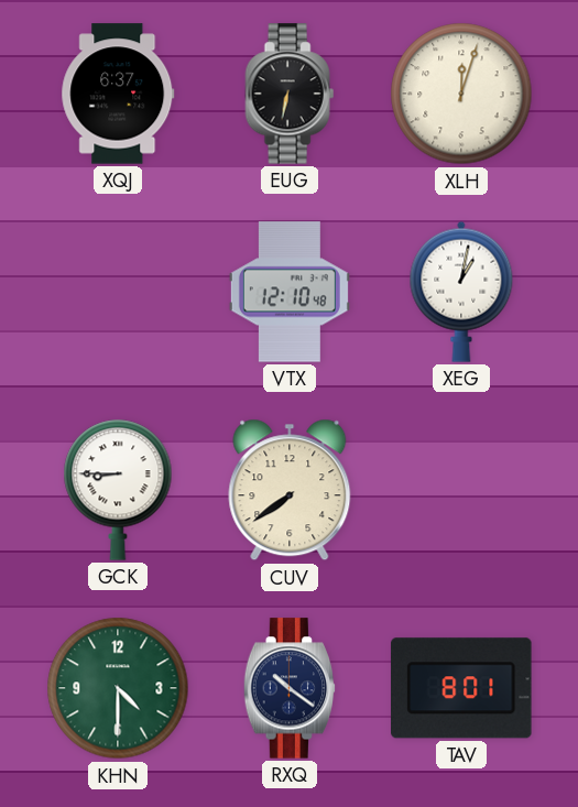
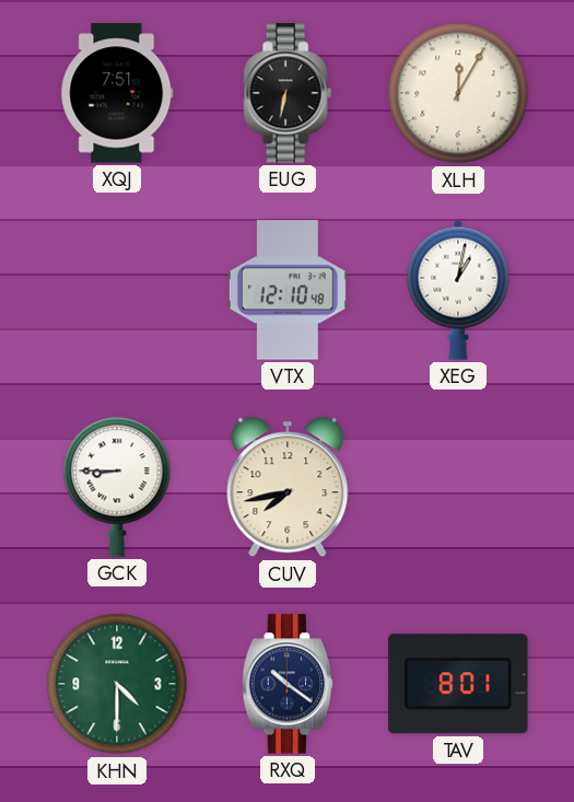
XQJ: 6:37 -> 7:51 (117, 93)
XLH: 12:03 -> 12:05 (458, 93)
CUV: 7:39 -> 7:43 (288, 487)
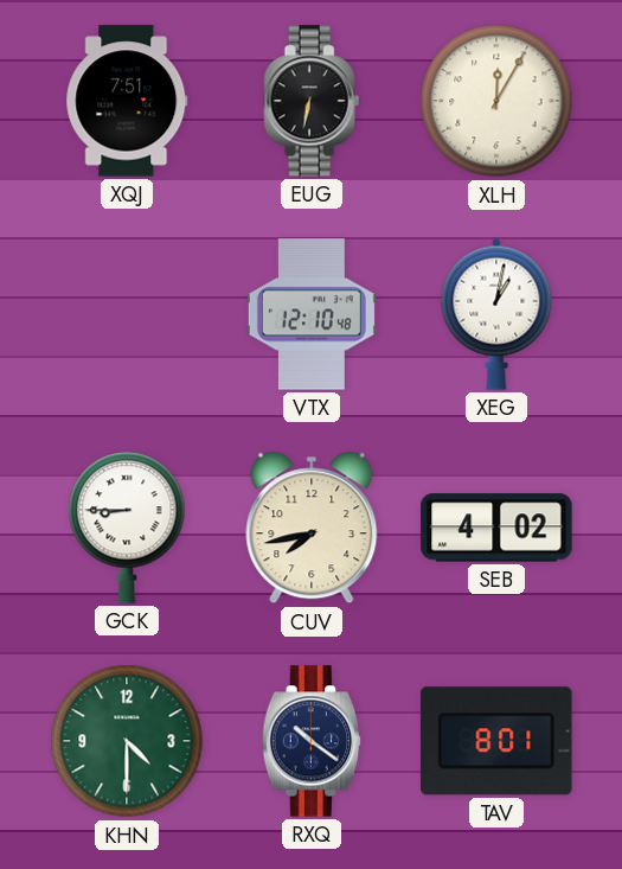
SEB: none -> 4:02 (496, 528)
